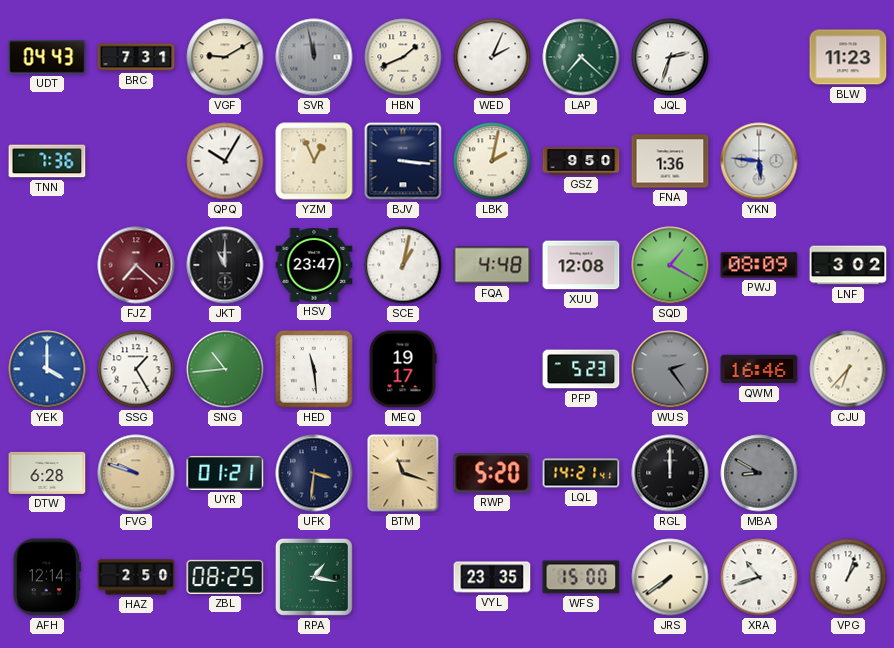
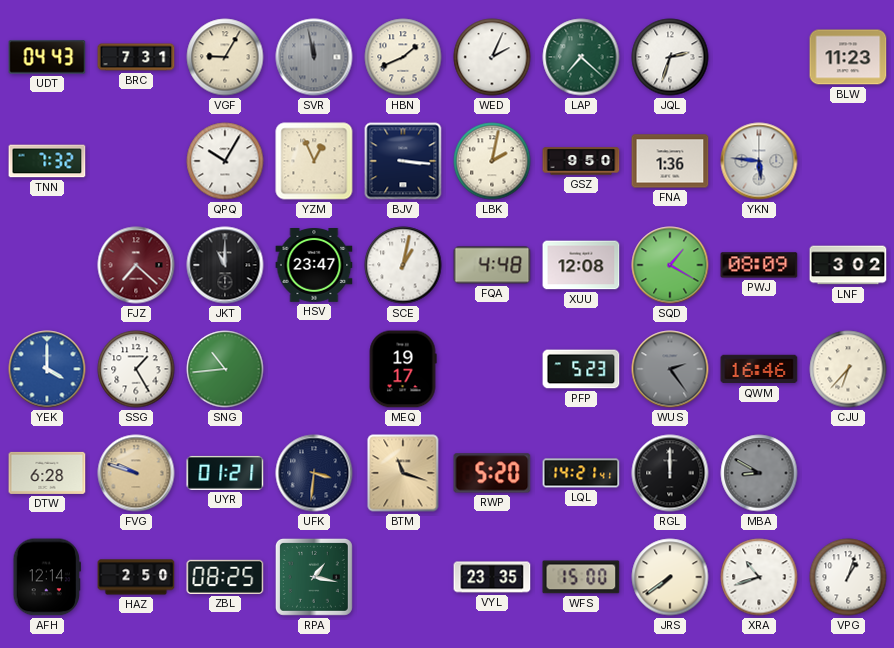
VGF: 9:10 -> 9:05 (225, 57)
TNN: 7:36 -> 7:32 (47, 161)
HED: 11:29 -> none (314, 369)
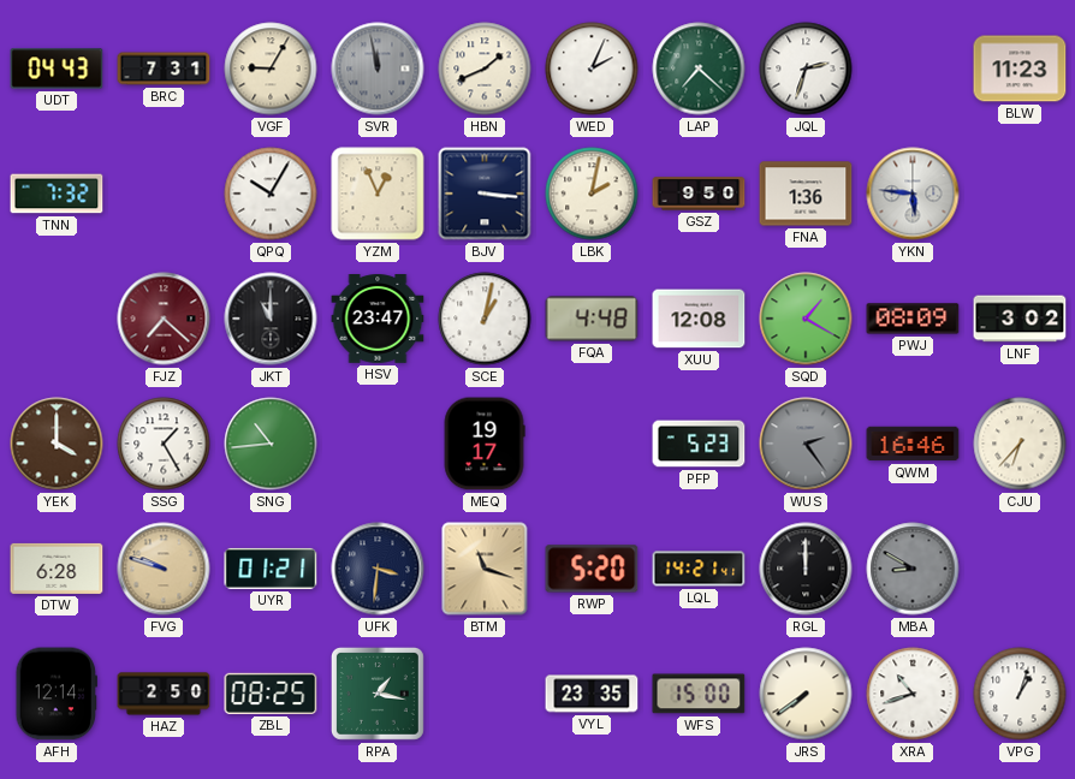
YEK dial: blue -> brown (57, 444)
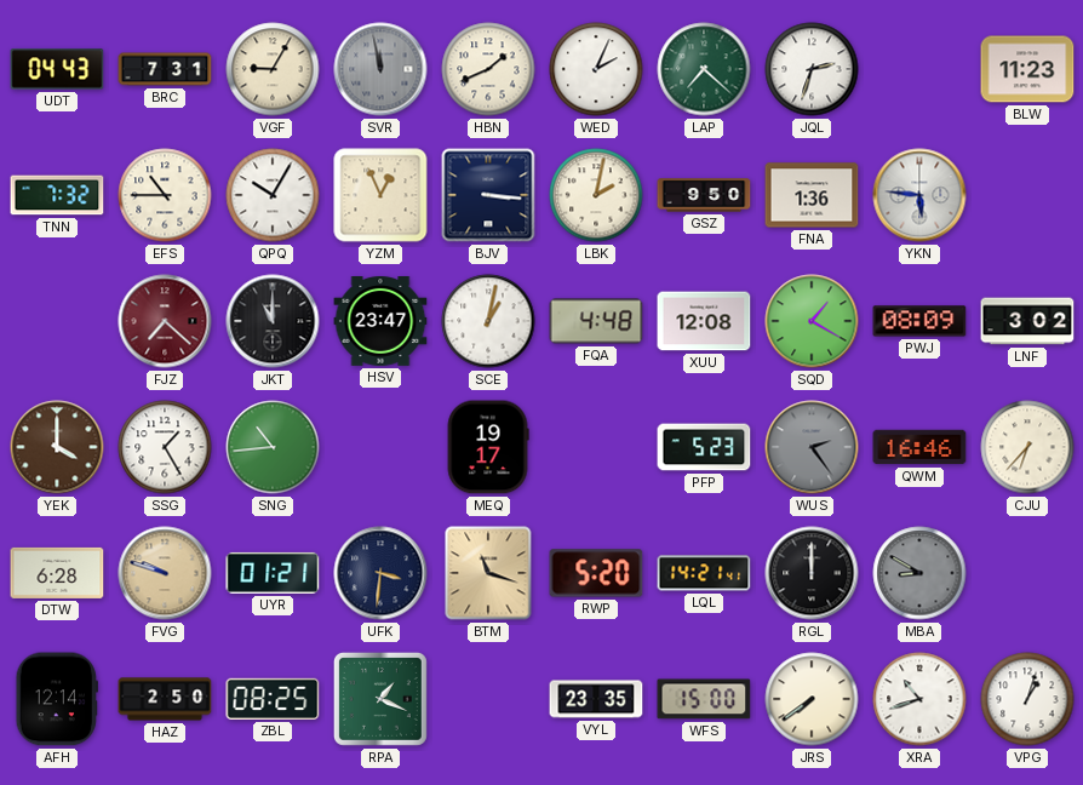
EFS: none -> 10:45 (165, 195)
RPA: 1:17 -> 1:19 (380, 699)
